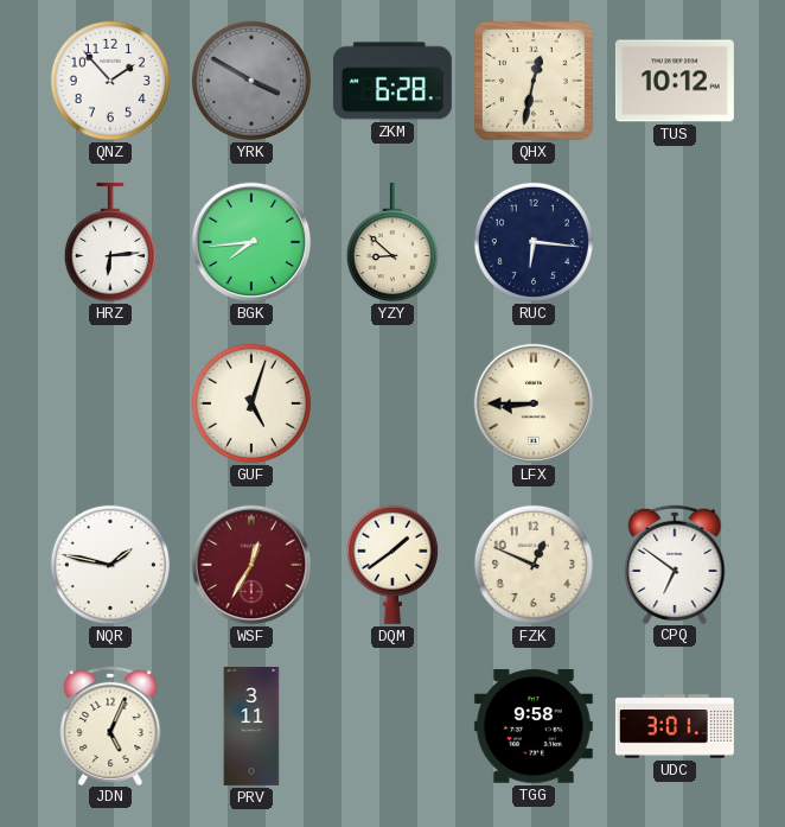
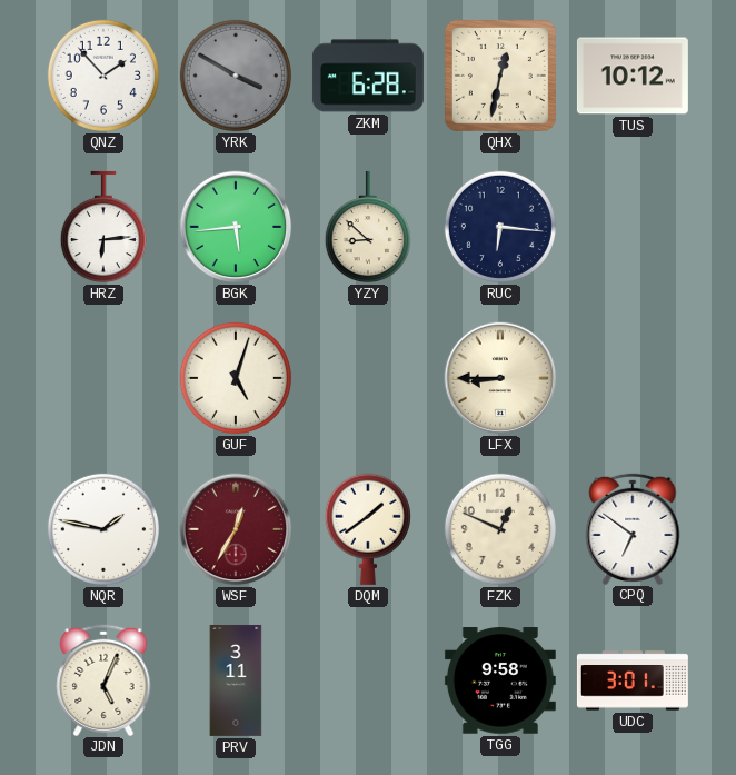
BGK: 7:44 -> 5:44 (236, 227)
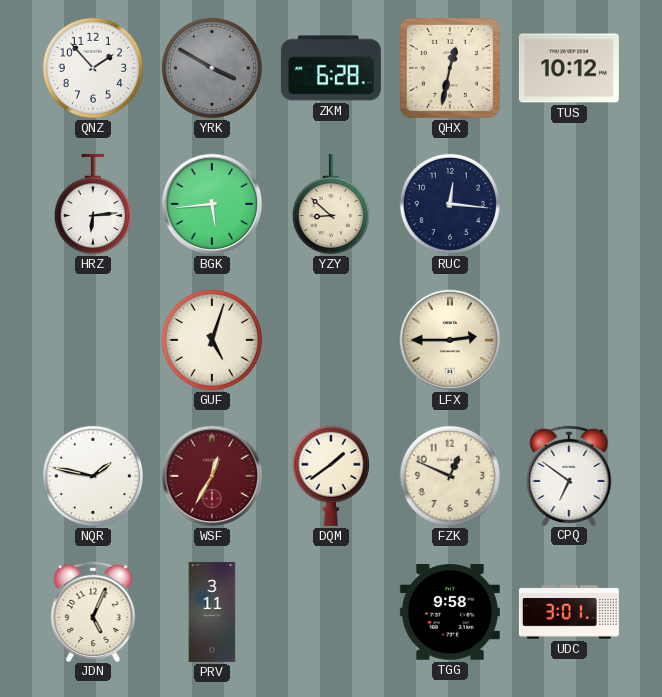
RUC: 6:16 -> 12:16 (450, 204)
LFX: 8:45 -> 2:45 (450, 340)
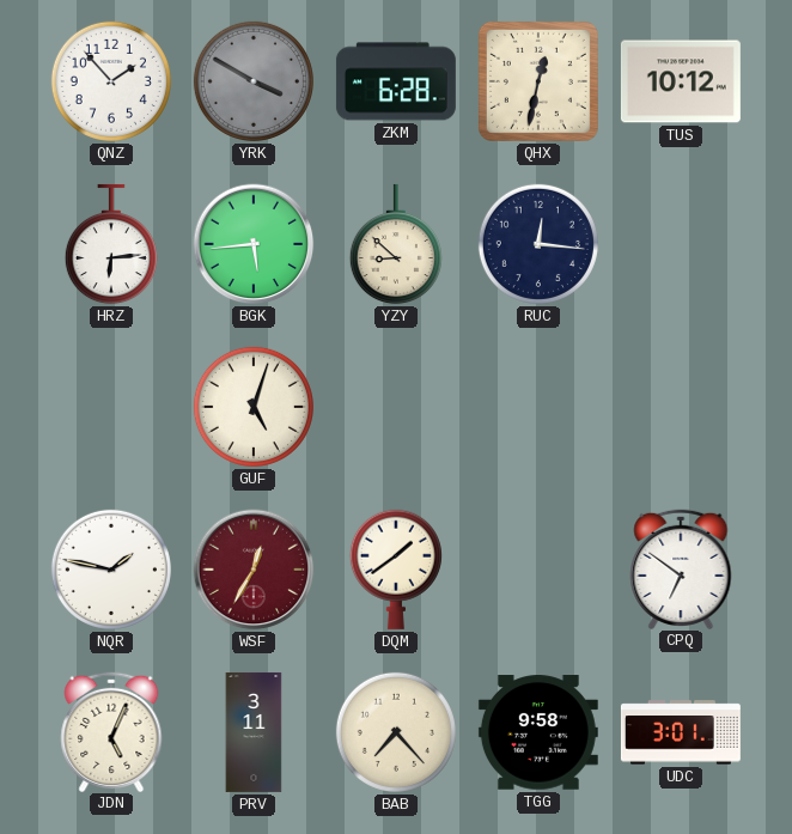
LFX: 2:45 -> none (450, 340)
FZK: 12:49 -> none (450, 476)
BAB: none -> 7:23 (396, 732)
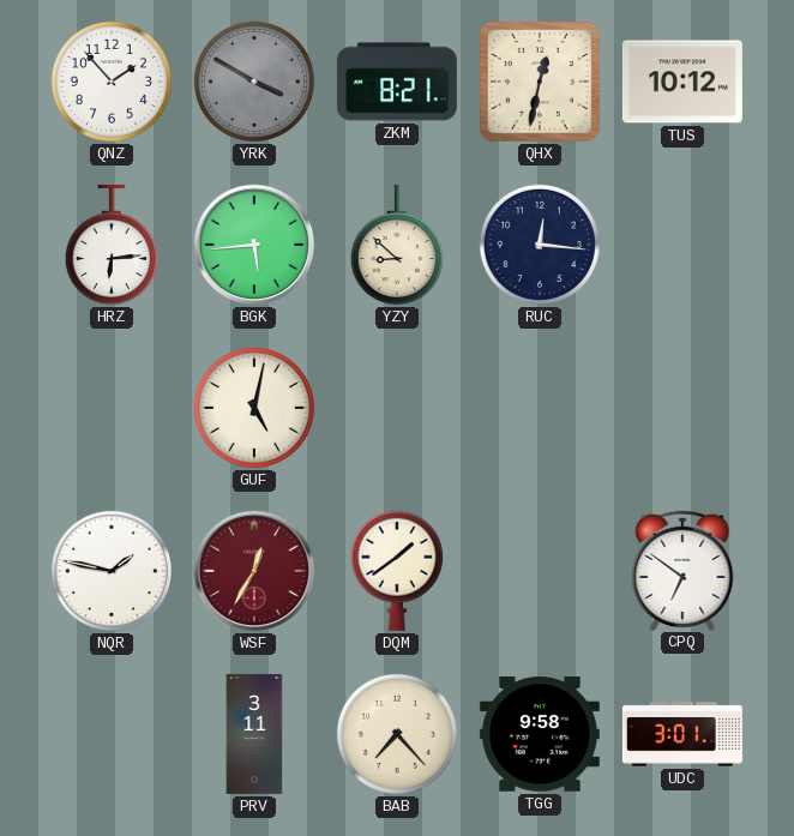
ZKM: 6:28 -> 8:21 (397, 82)
GUF: 5:03 -> 5:02 (254, 408)
JDN: 5:04 -> none (111, 731)
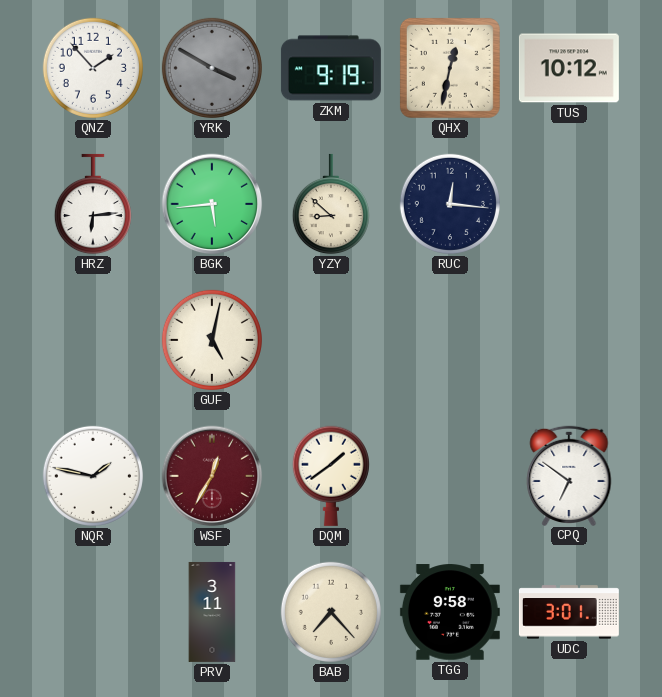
ZKM: 8:21 -> 9:19 (331, 68)
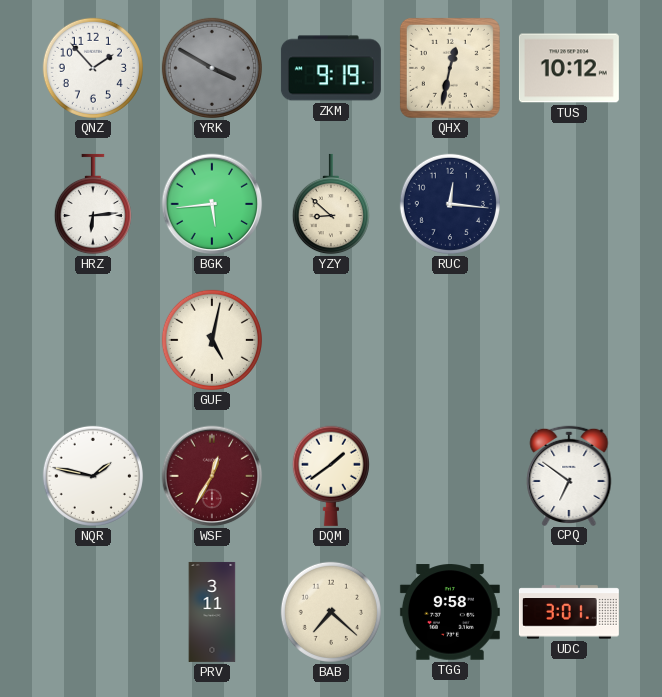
BAB: 7:23 -> 7:22 (331, 612)
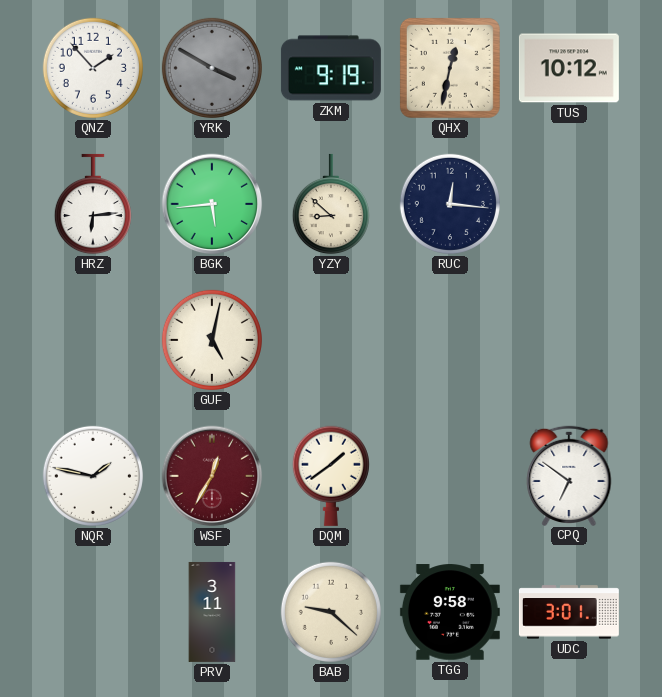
BAB: 7:22 -> 9:22 (331, 612)
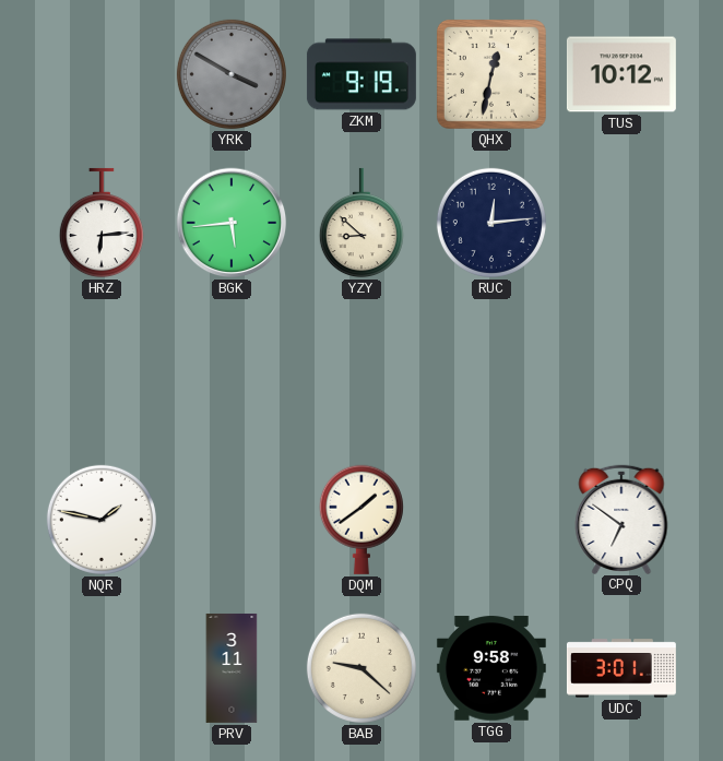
QNZ: 1:53 -> none (93, 68)
RUC: 12:16 -> 12:14 (491, 223)
GUF: 5:02 -> none (212, 340)
WSF: 12:35 -> none (212, 476)
